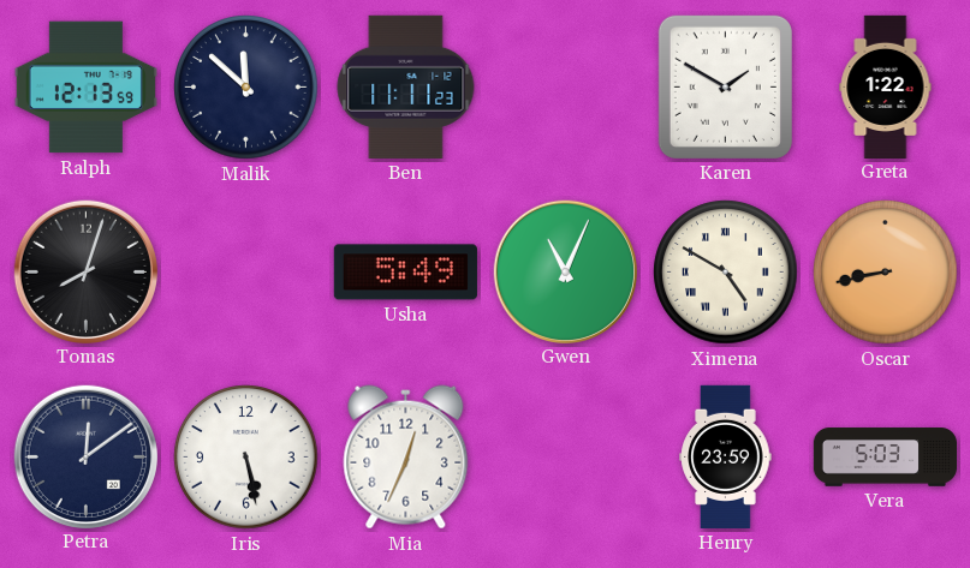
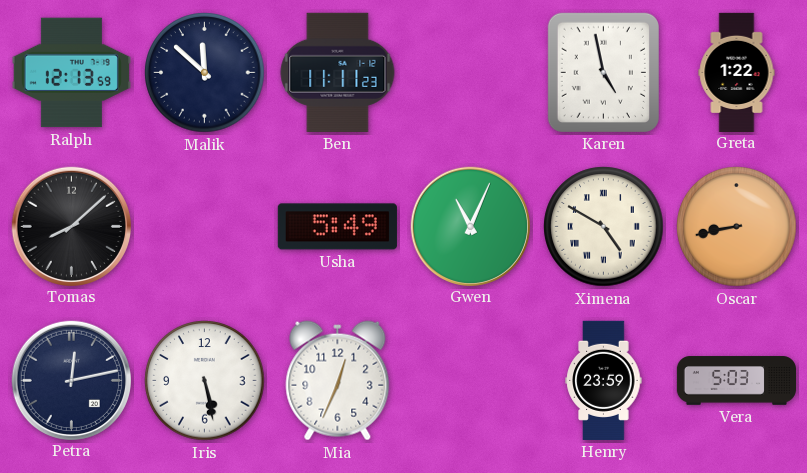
Karen: 1:50 -> 4:58 (603, 72)
Tomas: 8:03 -> 8:08 (71, 226)
Petra: 12:09 -> 12:13 (71, 380)
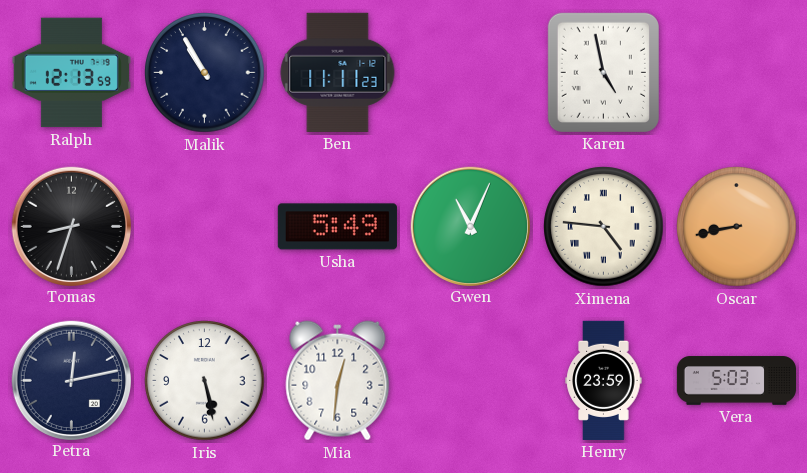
Malik: 11:52 -> 10:55 (205, 73)
Greta: 1:22 -> none (737, 72)
Tomas: 8:08 -> 8:33 (71, 226)
Ximena: 4:50 -> 4:46 (604, 227)
Mia: 12:34 -> 12:31 (338, 381)
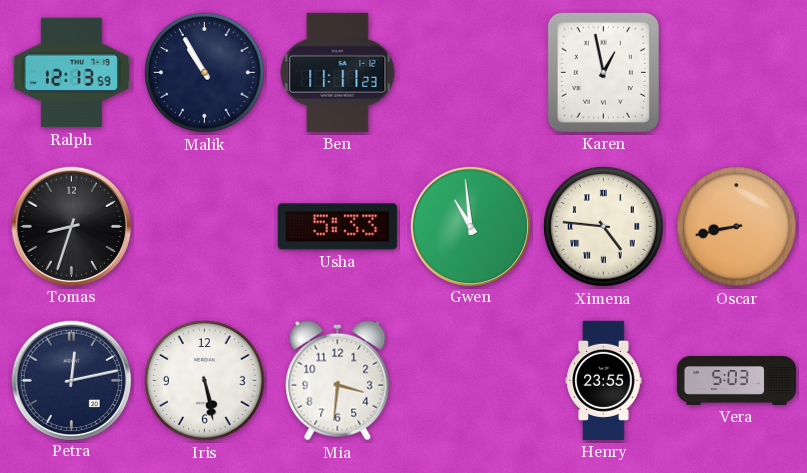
Karen: 4:58 -> 12:58 (603, 72)
Usha: 5:49 -> 5:33 (337, 227)
Gwen: 11:04 -> 10:59 (470, 226)
Mia: 12:31 -> 3:31 (338, 381)
Henry: 23:59 -> 23:55 (604, 380)
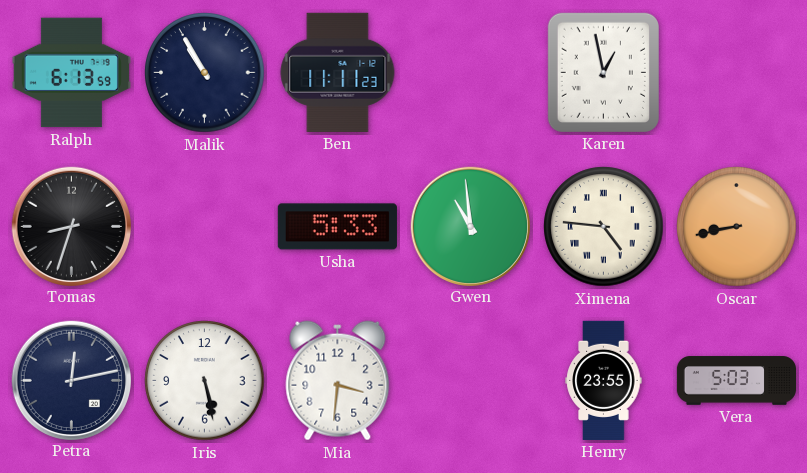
Ralph: 12:13 -> 6:13 (71, 73)
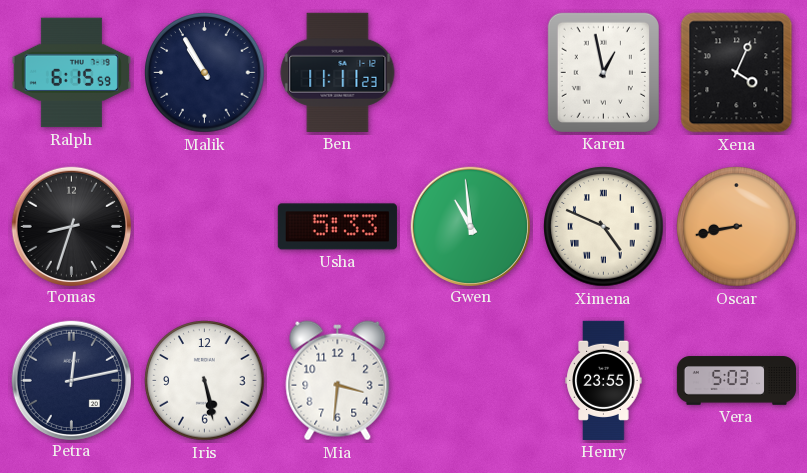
Ralph: 6:13 -> 6:15 (71, 73)
Xena: none -> 4:04 (737, 73)
Ximena: 4:46 -> 4:49 (604, 227)
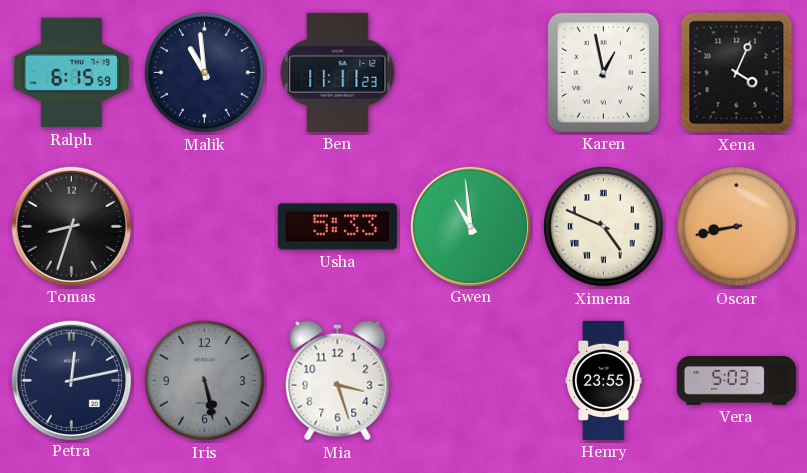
Malik: 10:55 -> 10:59 (205, 73)
Iris dial: white -> grey (205, 381)
Mia: 3:31 -> 3:27 (338, 381)
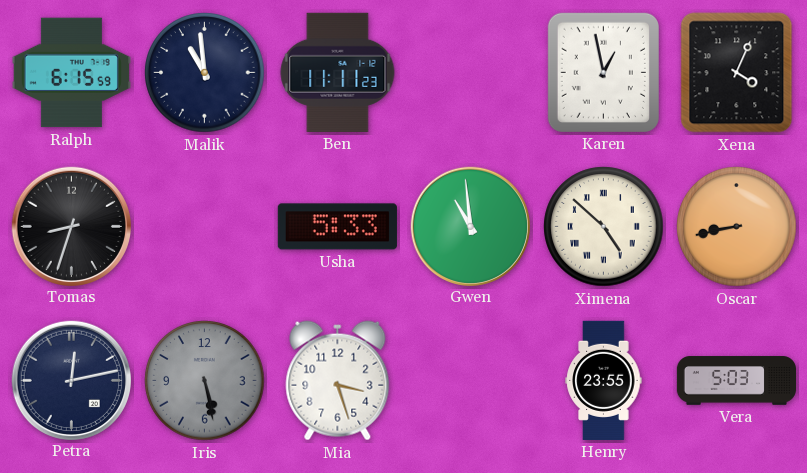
Ximena: 4:49 -> 4:52 (604, 227)
